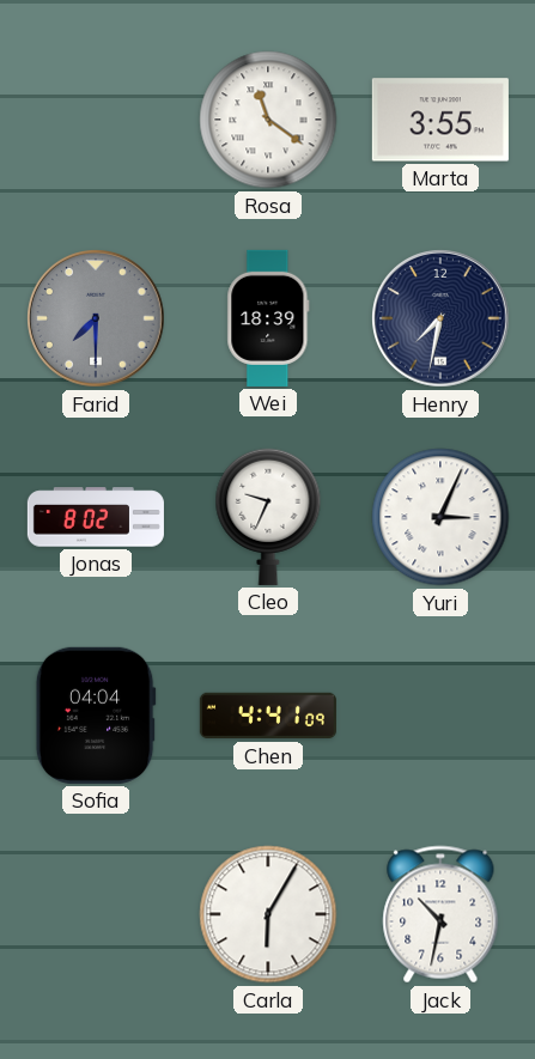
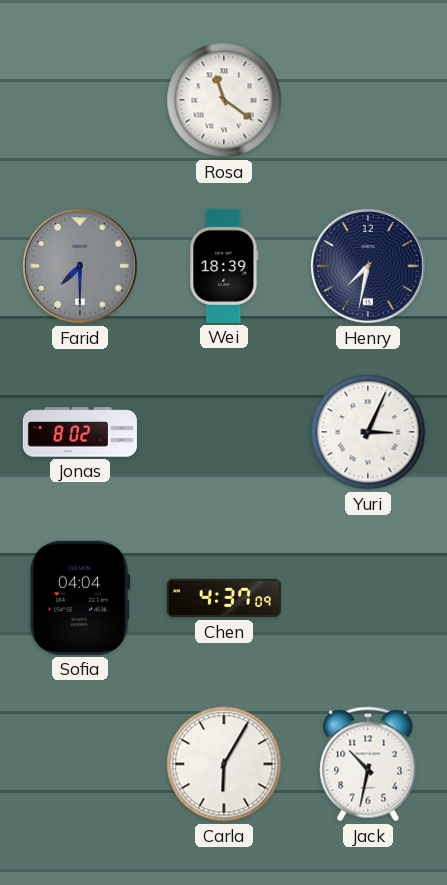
Marta: 3:55 -> none (440, 120)
Cleo: 9:34 -> none (268, 517)
Chen: 4:41 -> 4:37 (224, 598)
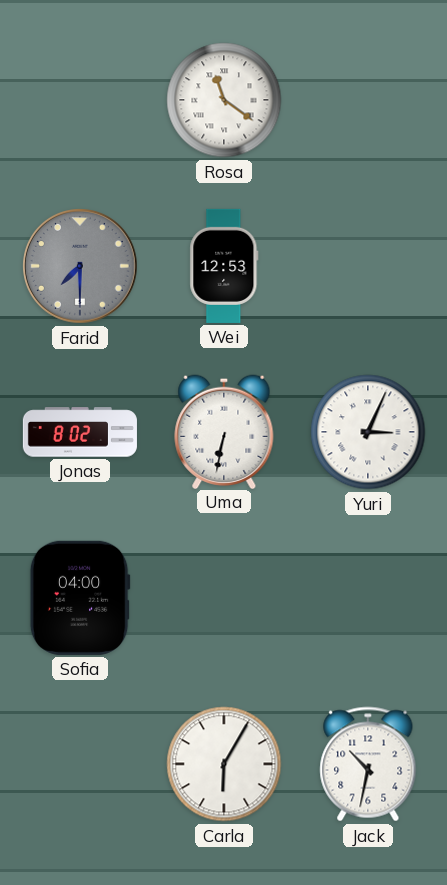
Wei: 18:39 -> 12:53 (224, 266)
Henry: 7:32 -> none (369, 267)
Uma: none -> 6:32 (224, 431)
Sofia: 04:04 -> 04:00 (80, 598)
Chen: 4:37 -> none (224, 598)
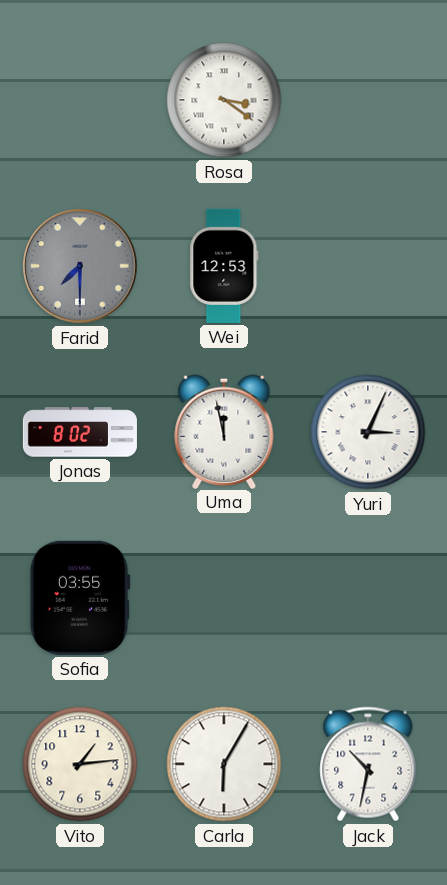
Rosa: 11:21 -> 3:21 (224, 100)
Uma: 6:32 -> 11:58 (224, 431)
Sofia: 04:00 -> 03:55 (80, 598)
Vito: none -> 1:14 (80, 764)
